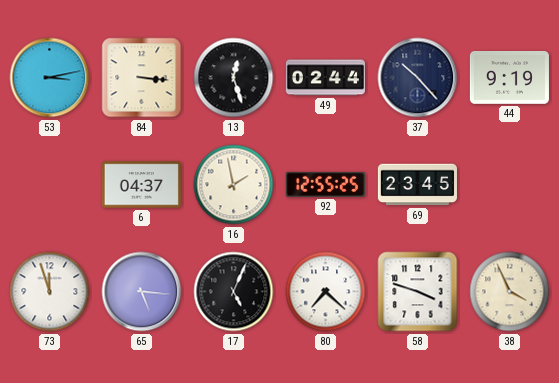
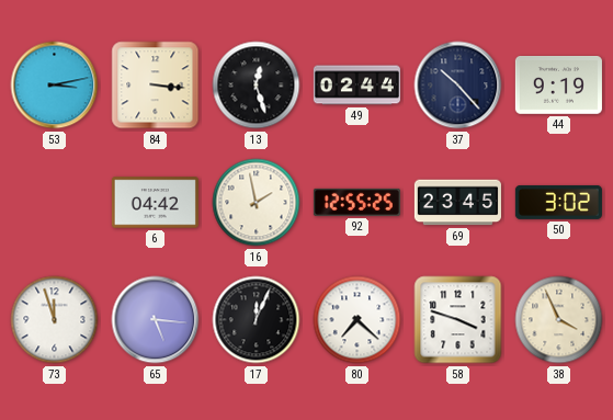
6: 04:37 -> 04:42 (155, 203)
50: none -> 3:02 (558, 202)
17: 5:04 -> 12:04 (257, 320)
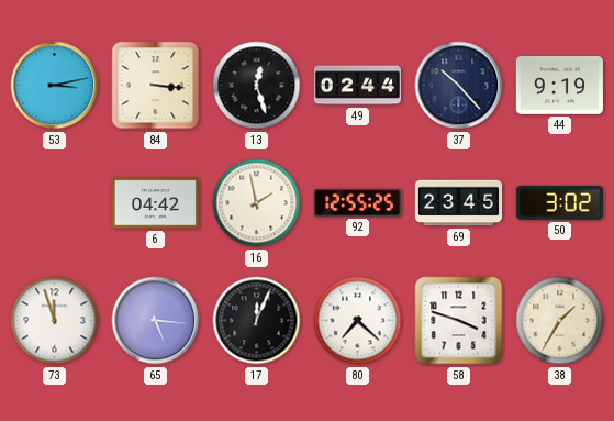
38: 3:56 -> 1:35 (560, 321)
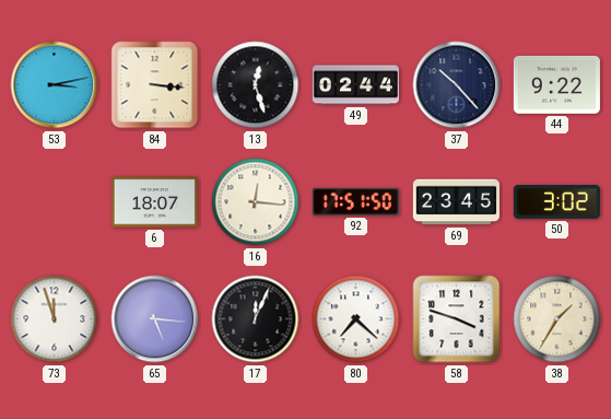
44: 9:19 -> 9:22 (556, 85)
6: 04:42 -> 18:07 (154, 202)
16: 1:58 -> 12:16 (256, 202)
92: 12:55 -> 17:51 (355, 201)
